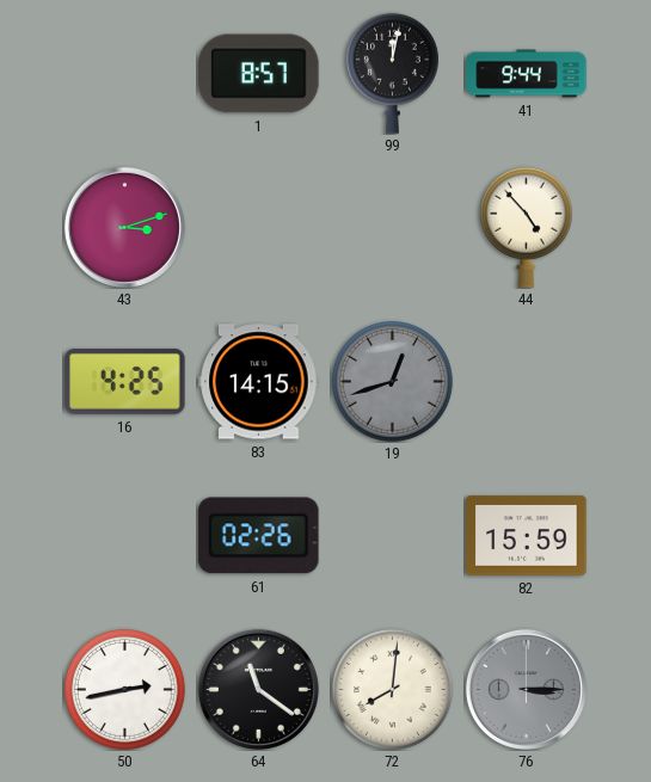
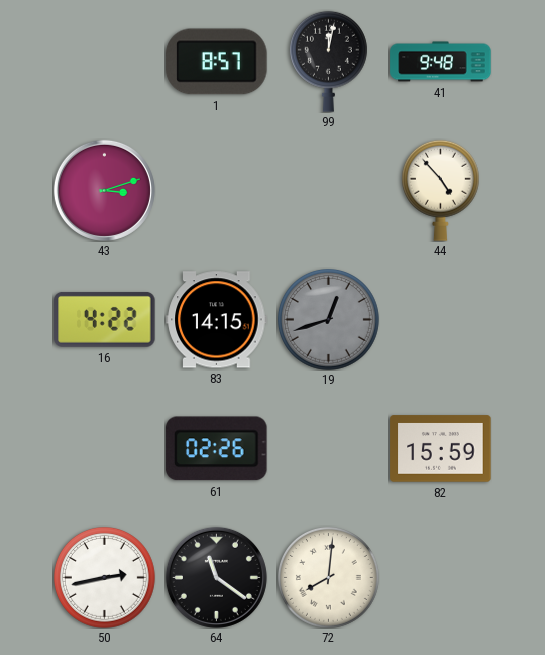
41: 9:44 -> 9:48 (441, 62)
16: 4:25 -> 4:22 (105, 319)
76: 3:15 -> none (526, 689)
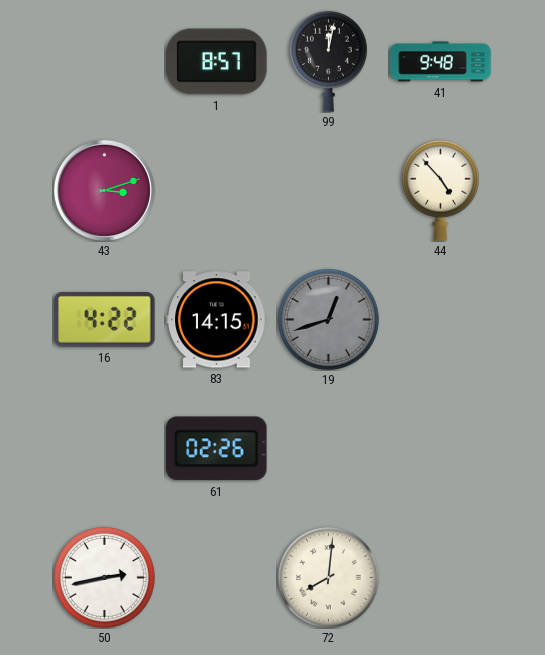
82: 15:59 -> none (441, 449)
64: 11:21 -> none (216, 577)
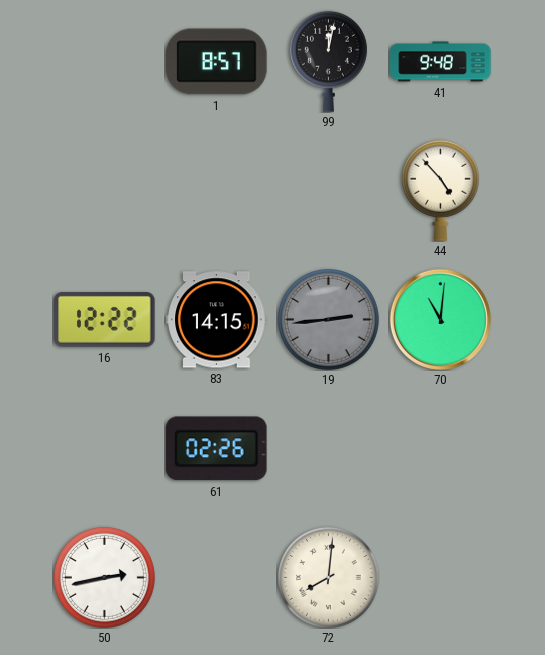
43: 3:12 -> none (104, 190)
16: 4:22 -> 12:22 (105, 319)
19: 12:42 -> 2:44 (329, 320)
70: none -> 11:01 (440, 319)
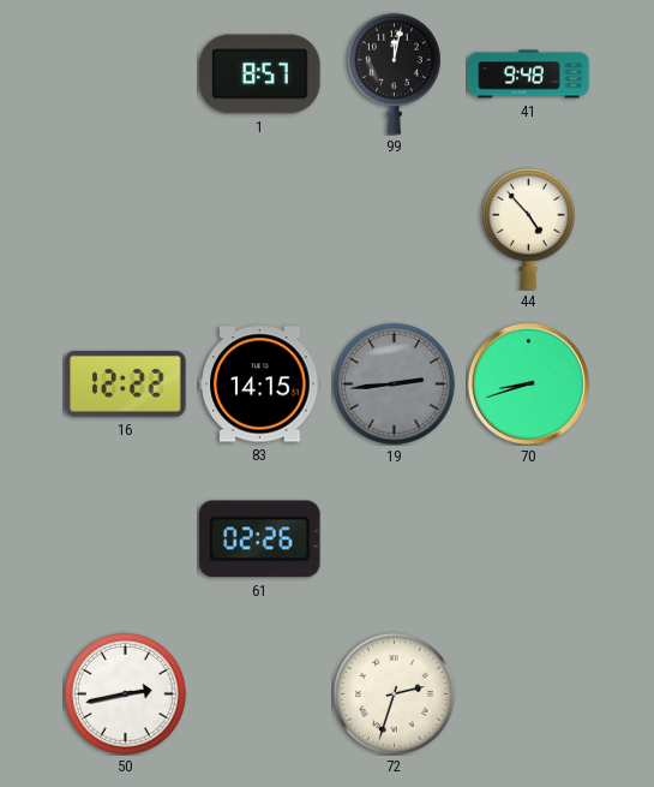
70: 11:01 -> 8:42 (528, 383)
72: 8:01 -> 2:33 (395, 694)
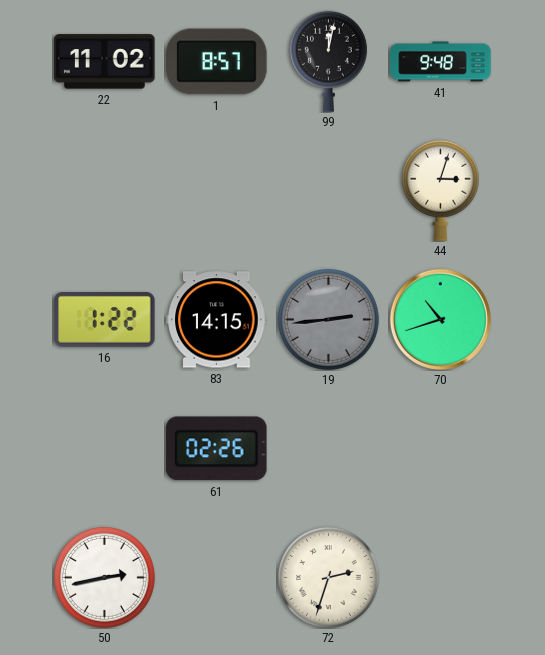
22: none -> 11:02 (105, 62)
44: 4:53 -> 3:03 (440, 190)
16: 12:22 -> 1:22 (105, 319)
70: 8:42 -> 10:42 (440, 319)
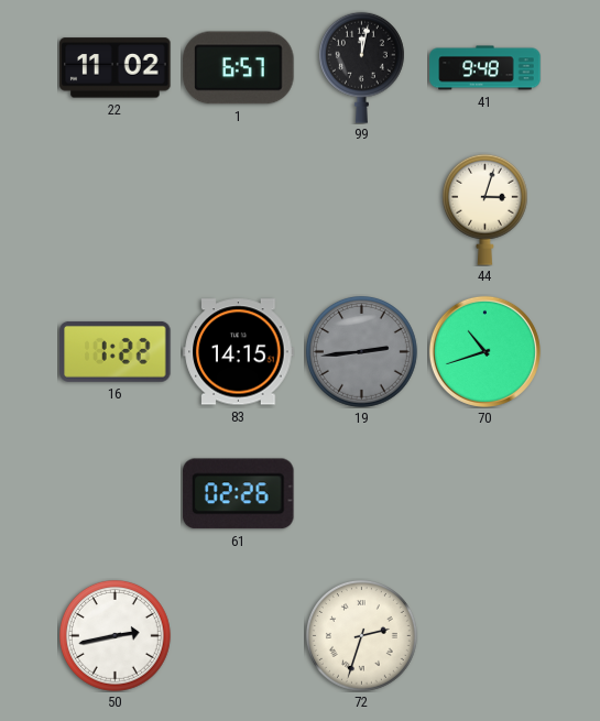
1: 8:57 -> 6:57 (239, 68)
